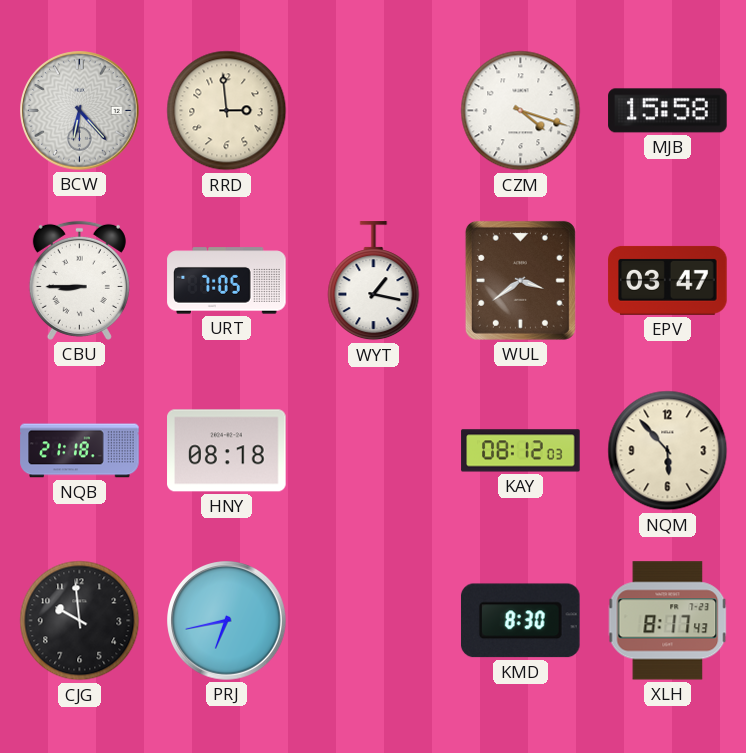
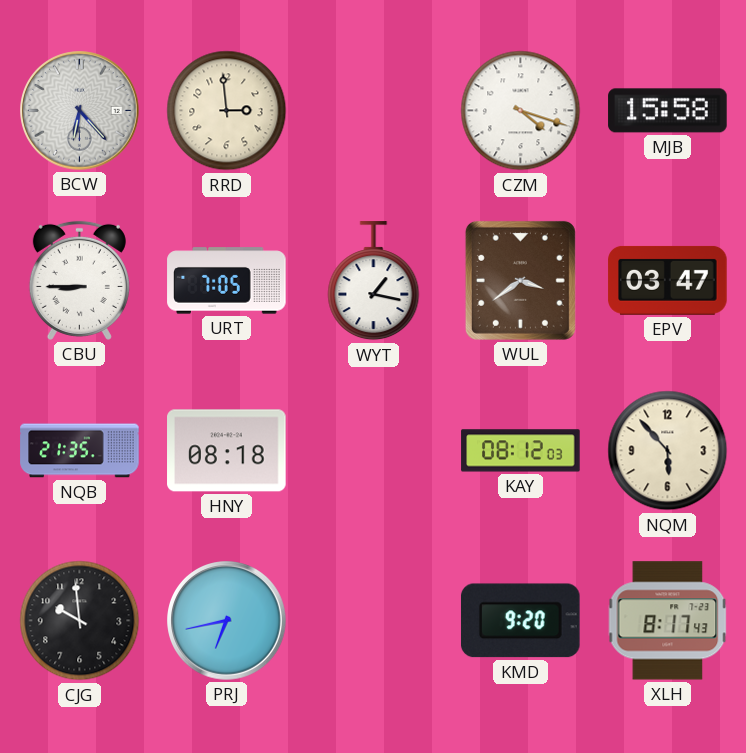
NQB: 21:18 -> 21:35 (80, 451)
KMD: 8:30 -> 9:20 (520, 621)
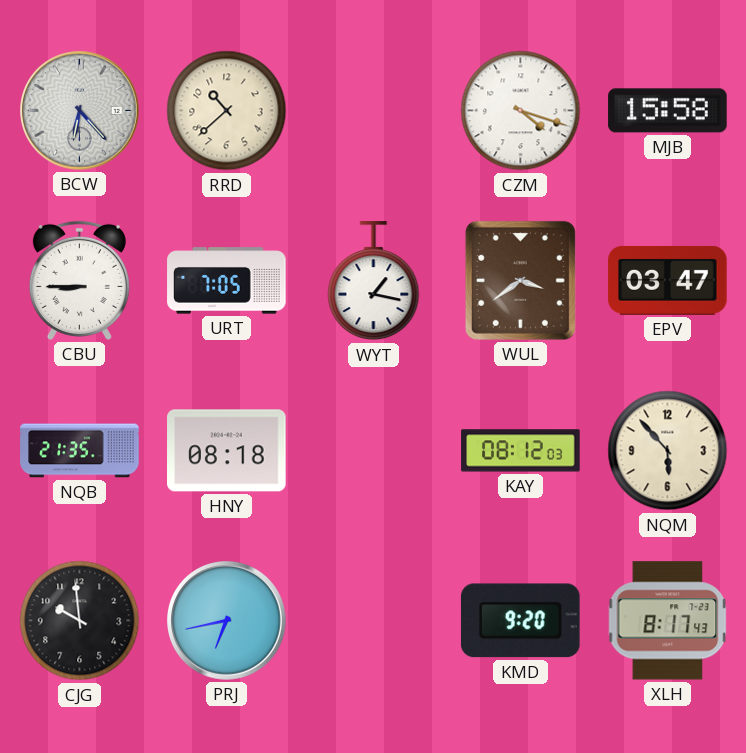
RRD: 2:59 -> 10:38 (227, 111)
